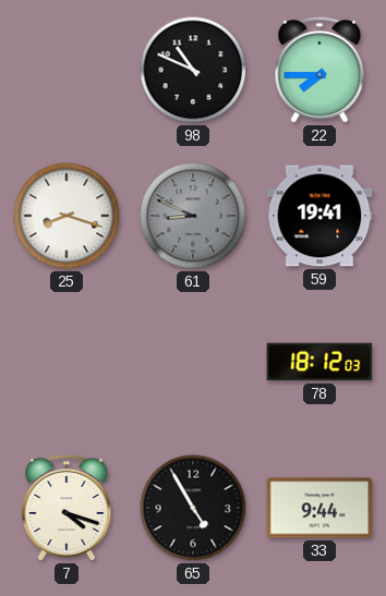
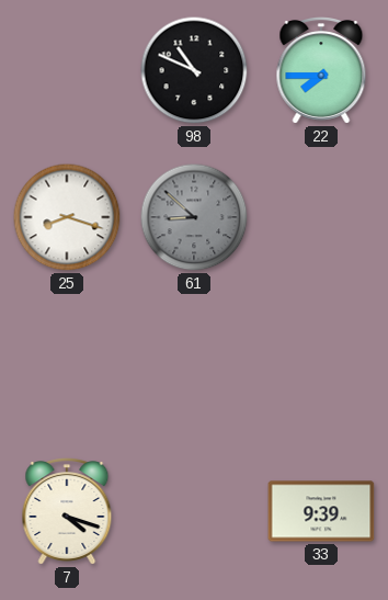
61: 8:49 -> 8:52 (194, 217)
59: 19:41 -> none (319, 216)
78: 18:12 -> none (319, 362)
65: 4:55 -> none (193, 508)
33: 9:44 -> 9:39 (321, 511)
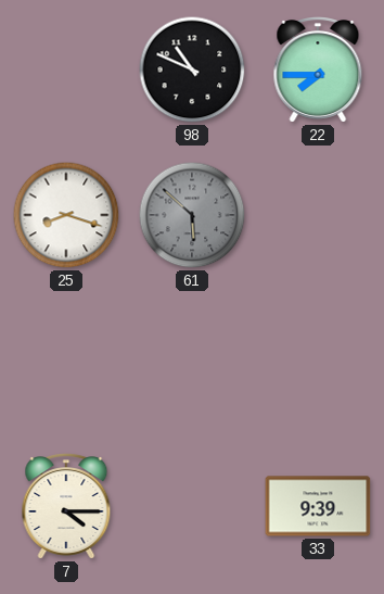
61: 8:52 -> 5:52 (192, 215)
7: 4:18 -> 4:15 (66, 507)
